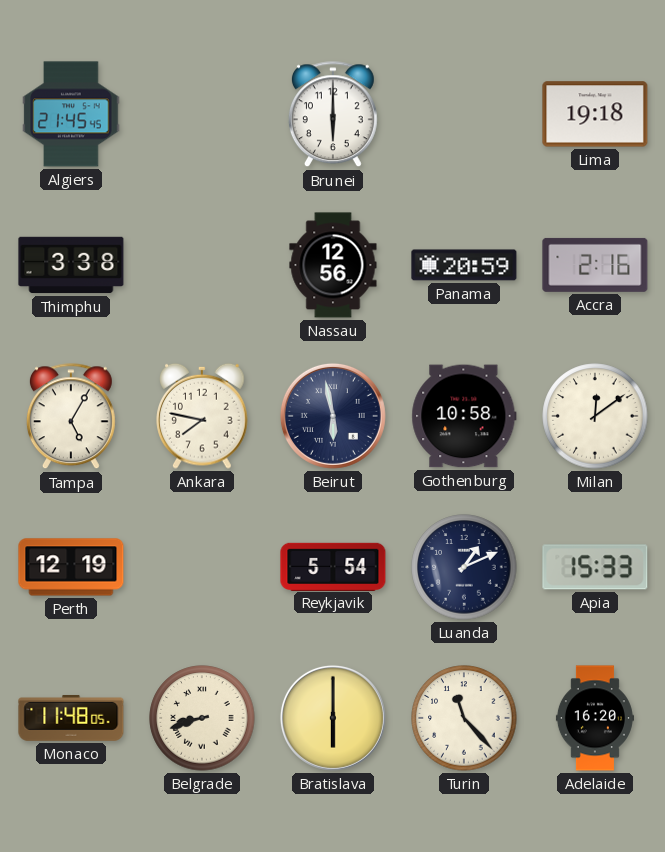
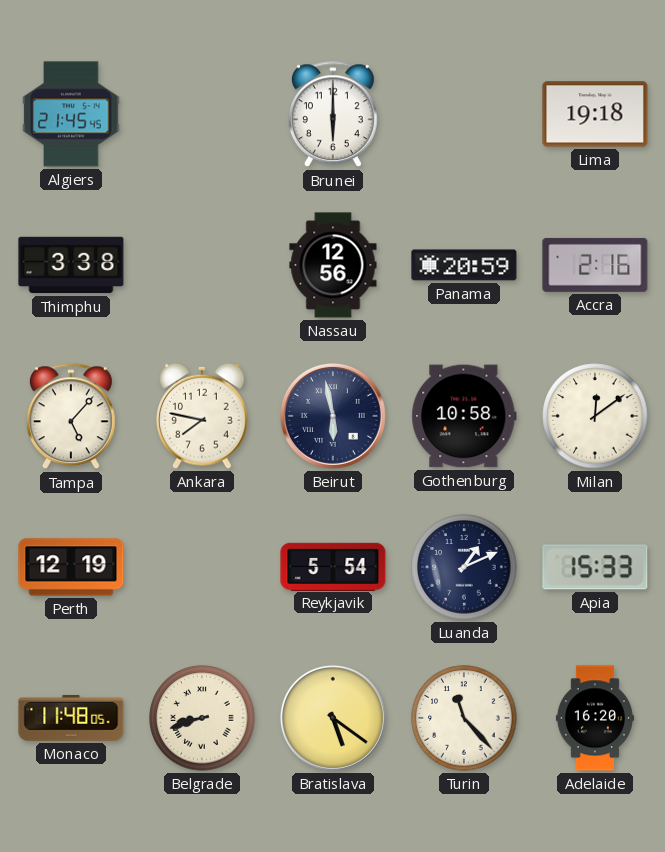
Tampa: 5:05 -> 5:07 (71, 417)
Bratislava: 6:00 -> 5:21 (333, 718)
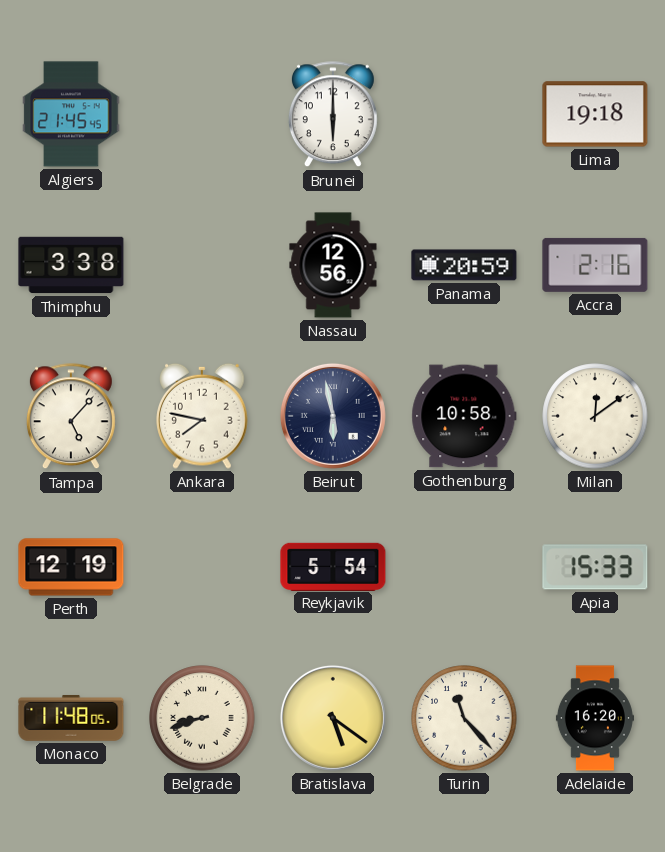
Luanda: 1:11 -> none (464, 567)
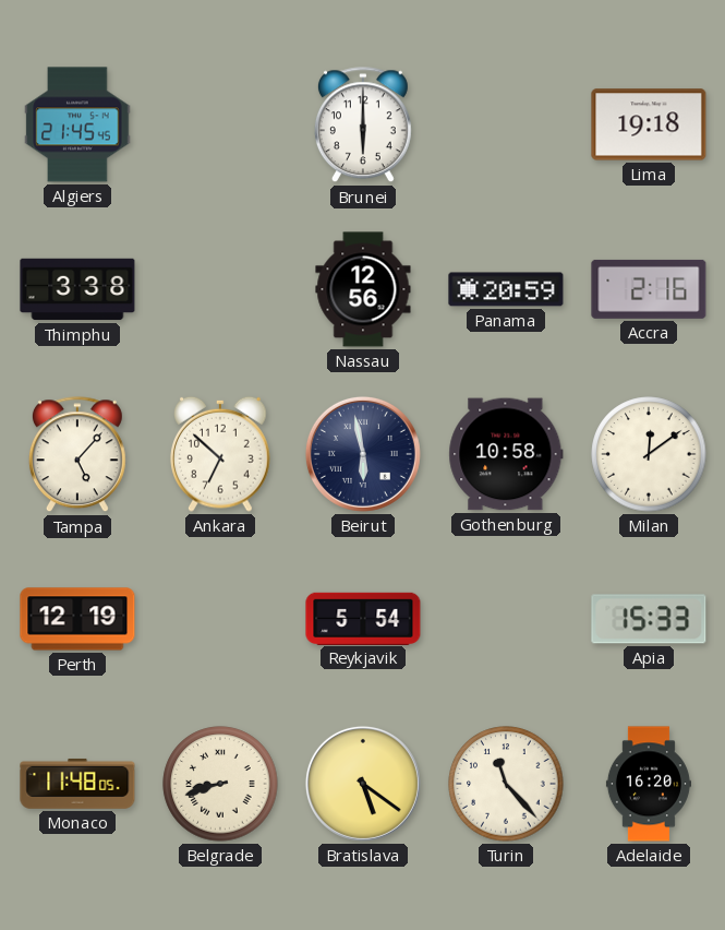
Ankara: 7:47 -> 6:52 (220, 454)
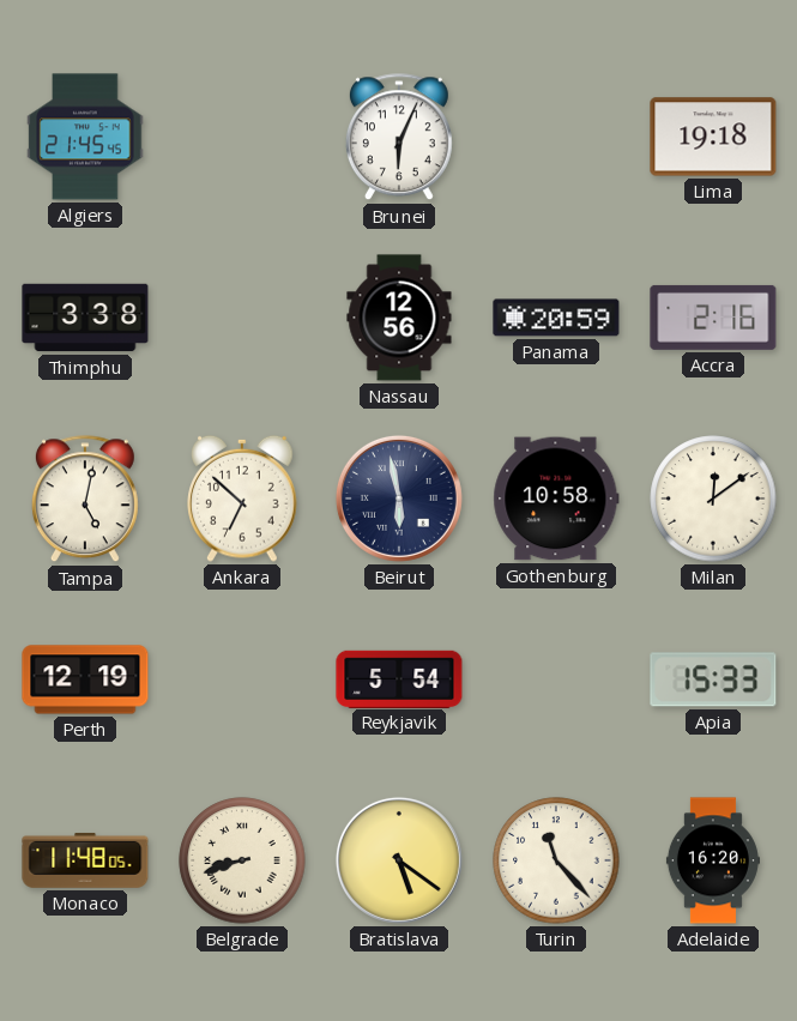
Brunei: 6:00 -> 6:04 (399, 138)
Tampa: 5:07 -> 5:02 (85, 500)
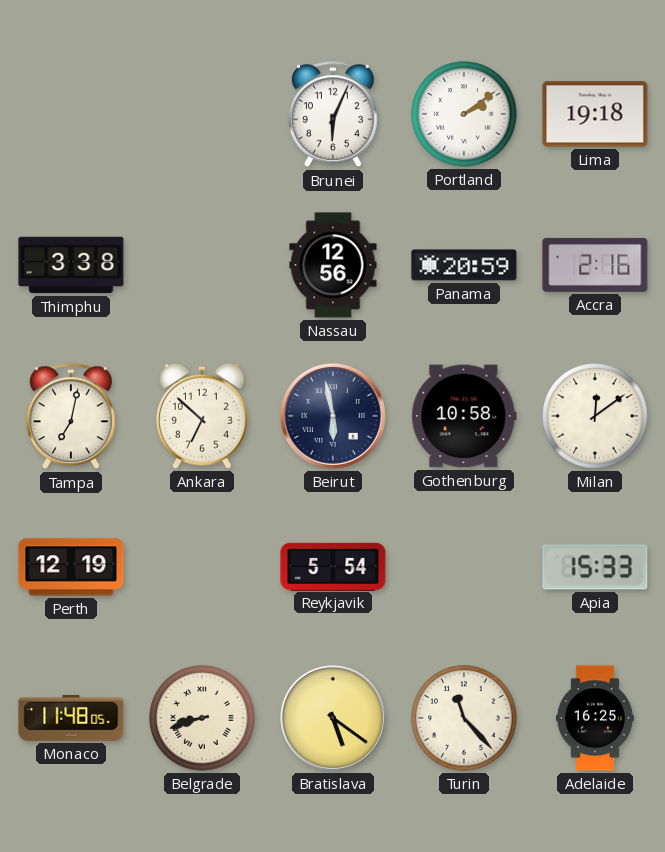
Algiers: 21:45 -> none (85, 137)
Portland: none -> 2:09 (464, 114)
Tampa: 5:02 -> 7:02 (71, 417)
Adelaide: 16:20 -> 16:25 (595, 718)
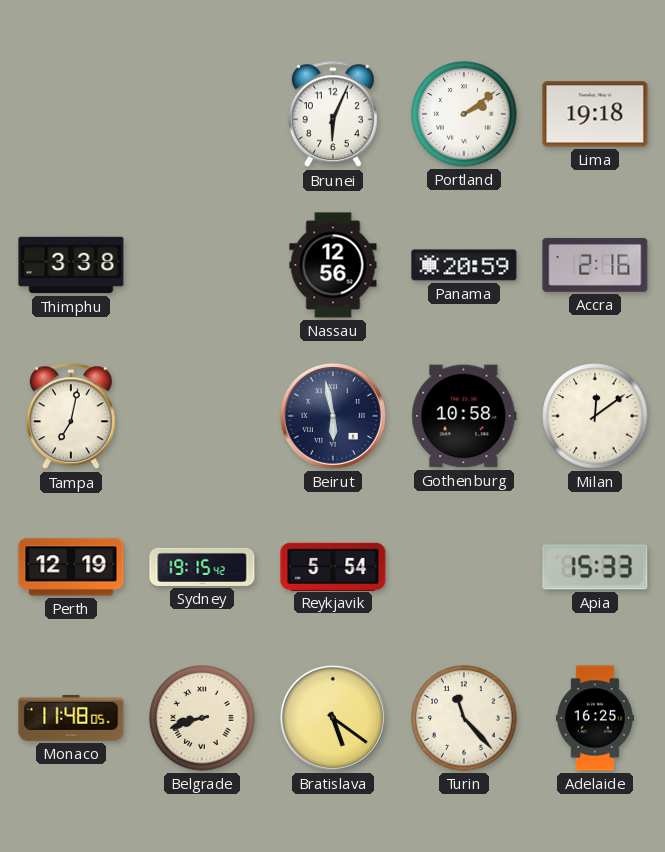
Ankara: 6:52 -> none (202, 416)
Sydney: none -> 19:15 (202, 567)
